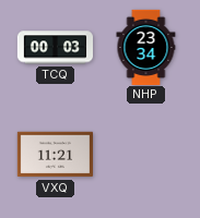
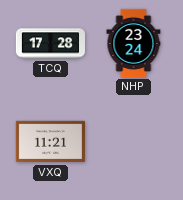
TCQ: 00:03 -> 17:28 (50, 44)
NHP: 23:34 -> 23:24 (134, 43)
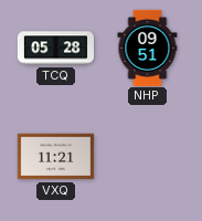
TCQ: 17:28 -> 05:28 (55, 49)
NHP: 23:24 -> 09:51 (148, 48)
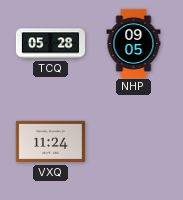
NHP: 09:51 -> 09:05 (134, 43)
VXQ: 11:21 -> 11:24 (50, 142)
